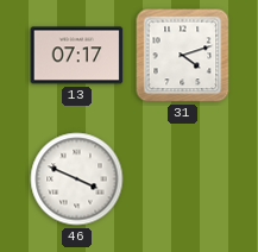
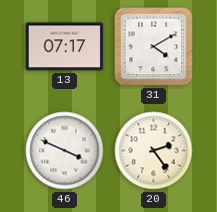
31: 4:12 -> 4:10 (154, 47)
20: none -> 2:24 (154, 151)
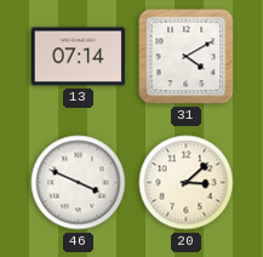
13: 07:17 -> 07:14 (79, 57)
20: 2:24 -> 3:08 (187, 183)
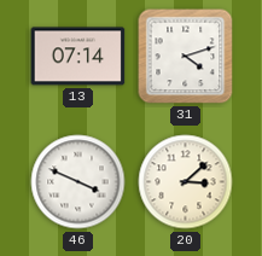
31: 4:10 -> 4:12 (186, 57)
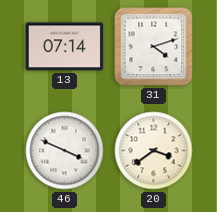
20: 3:08 -> 3:39 (154, 151)
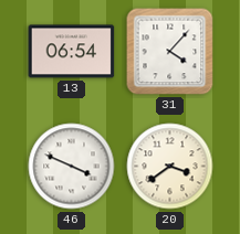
13: 07:14 -> 06:54 (72, 52)
31: 4:12 -> 4:07 (170, 52)
